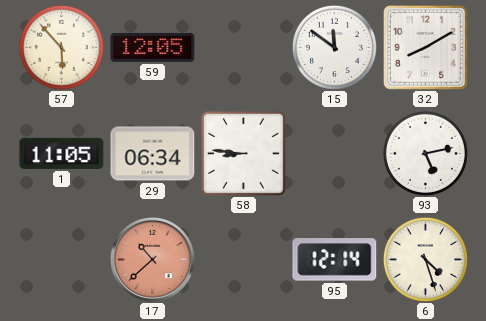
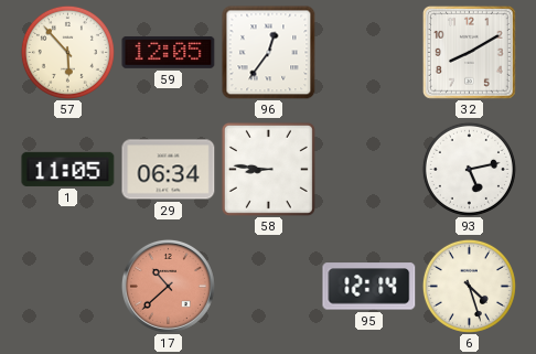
96: none -> 12:36 (269, 53)
15: 11:51 -> none (334, 47)
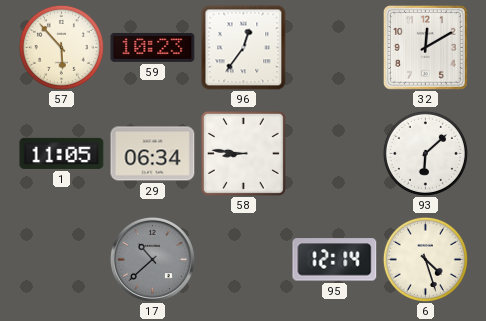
59: 12:05 -> 10:23 (153, 47)
32: 8:10 -> 12:10 (425, 47)
93: 5:13 -> 6:08 (425, 153)
17 dial: salmon -> grey (152, 259)
